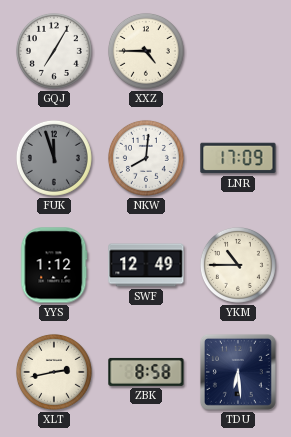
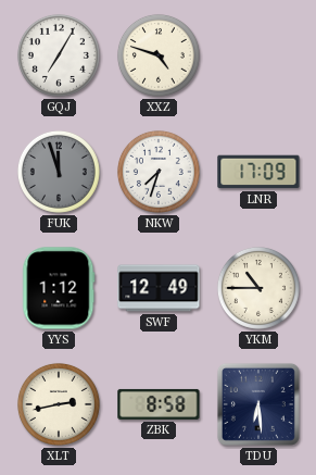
XXZ: 4:45 -> 4:48 (159, 55)
NKW: 8:01 -> 7:33 (159, 172)
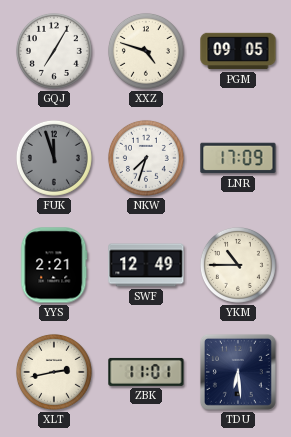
PGM: none -> 09:05 (238, 51)
YYS: 1:12 -> 2:21 (54, 265)
ZBK: 8:58 -> 11:01 (146, 372)
